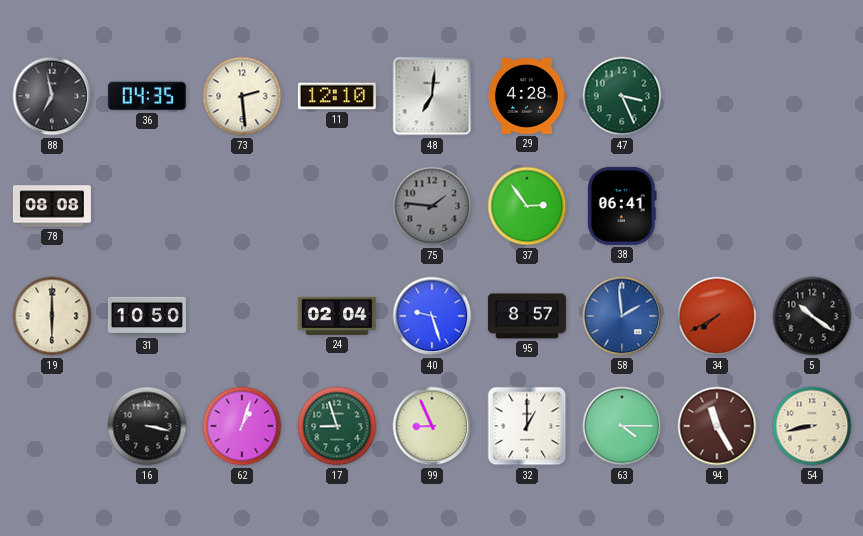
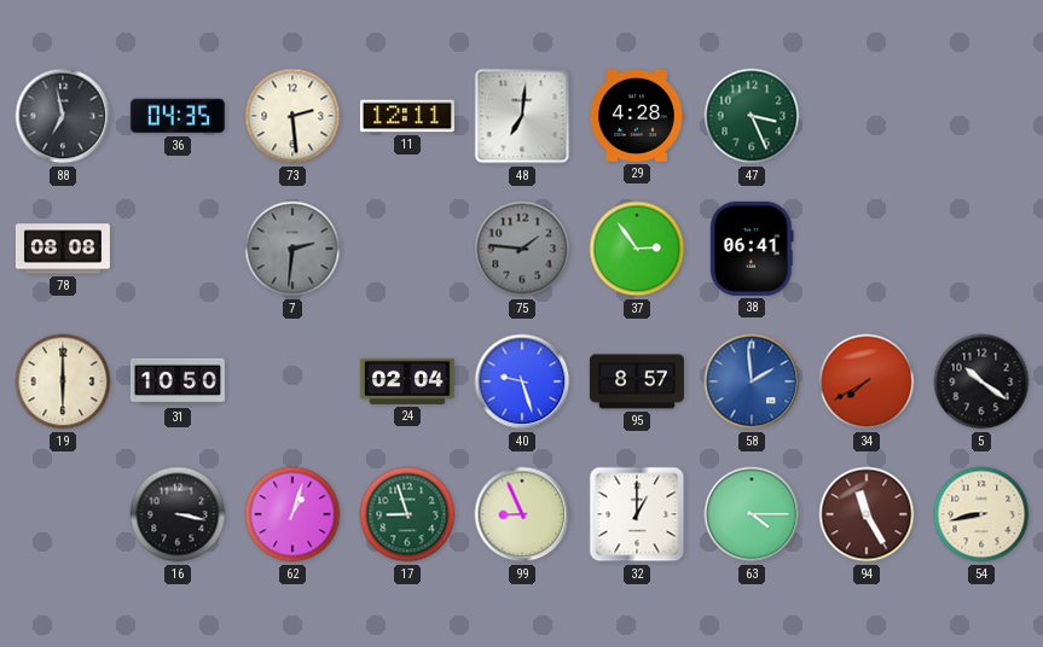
11: 12:10 -> 12:11 (407, 116)
7: none -> 2:31 (292, 249)
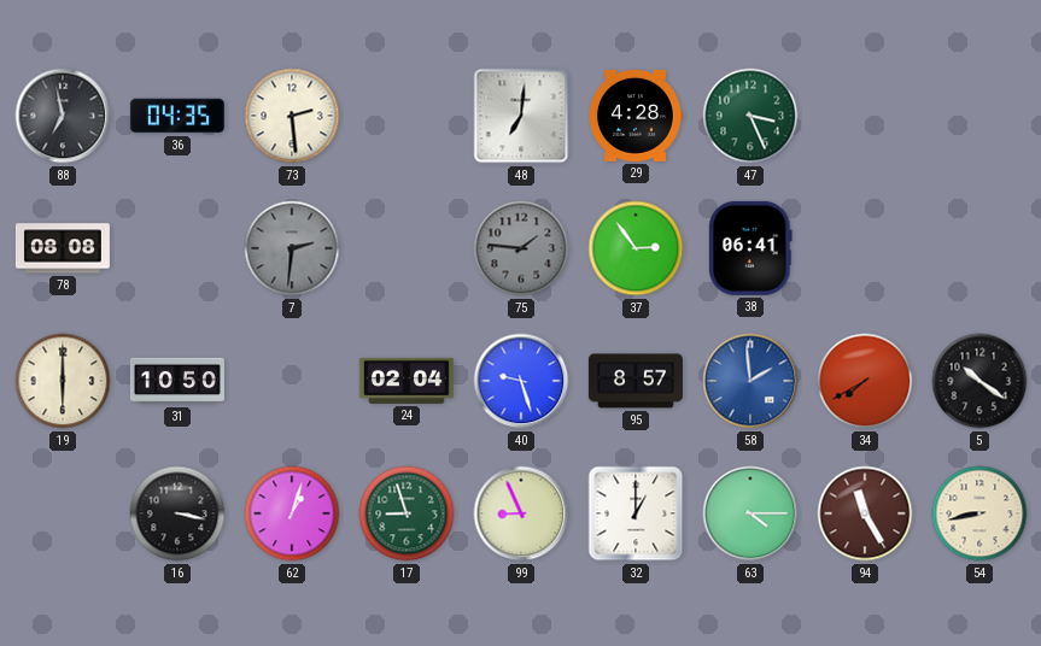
11: 12:11 -> none (407, 116)
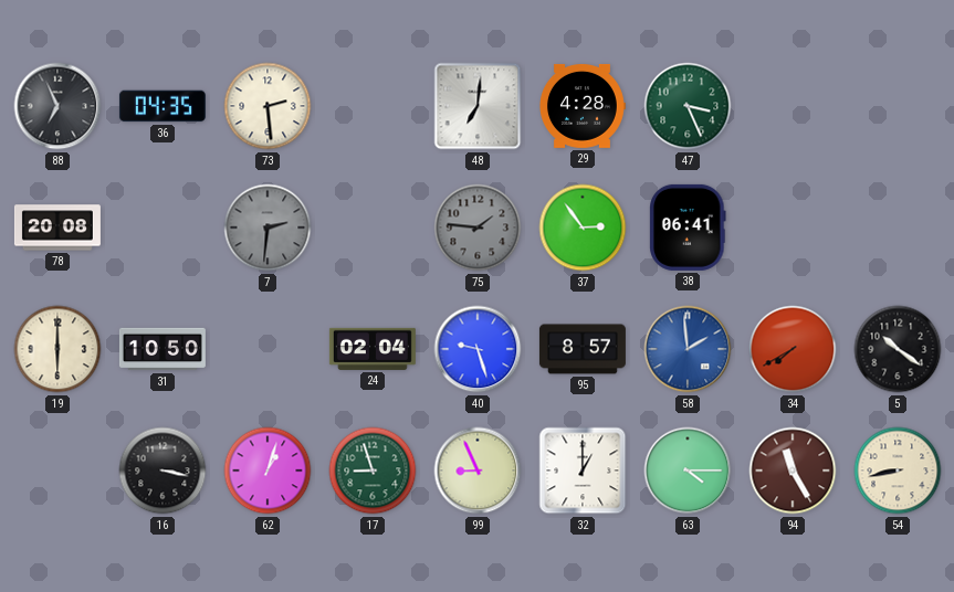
88: 6:58 -> 6:56 (57, 106)
78: 08:08 -> 20:08 (57, 228)
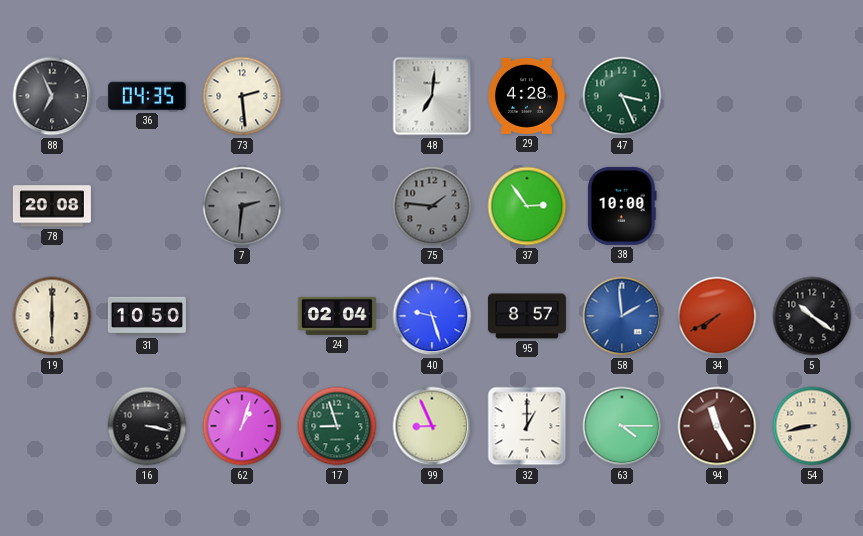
38: 06:41 -> 10:00 (622, 206)
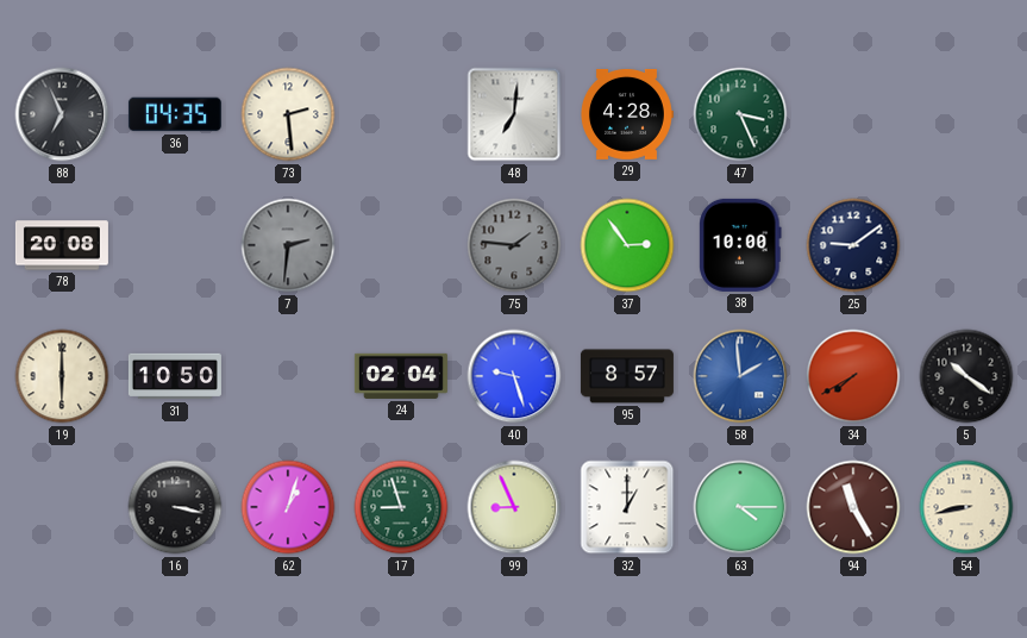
25: none -> 9:09 (853, 245)
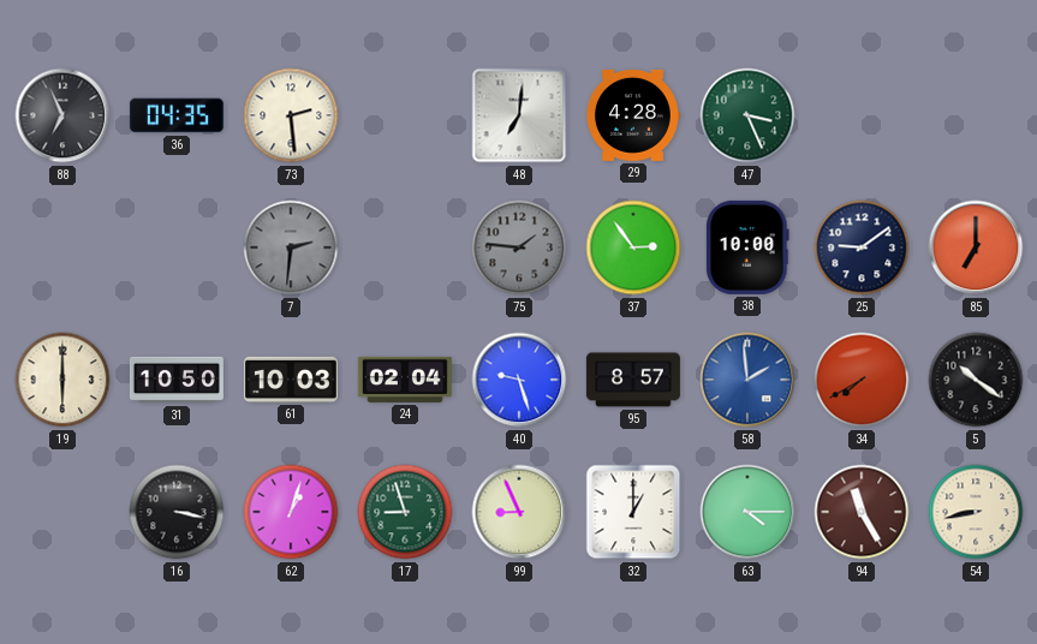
78: 20:08 -> none (62, 245)
85: none -> 7:00 (976, 248)
61: none -> 10:03 (291, 380)
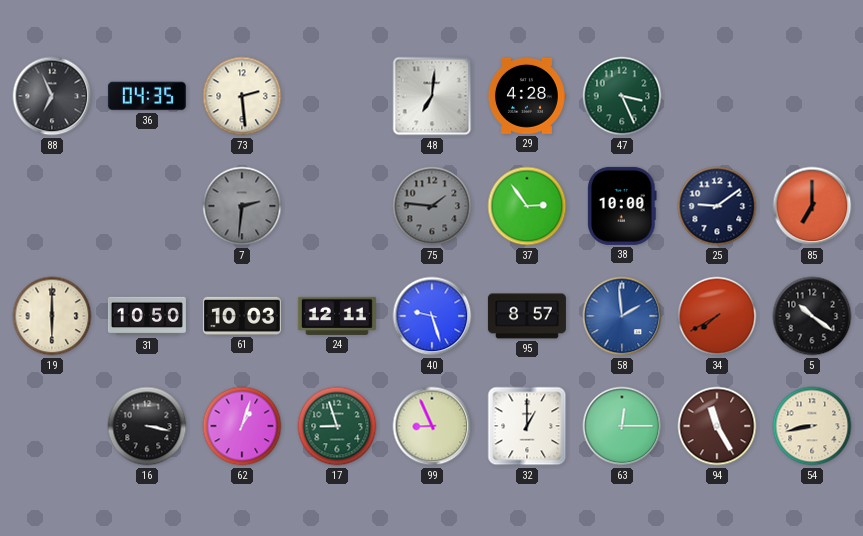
24: 02:04 -> 12:11 (337, 316)
63: 4:15 -> 12:15 (622, 426)
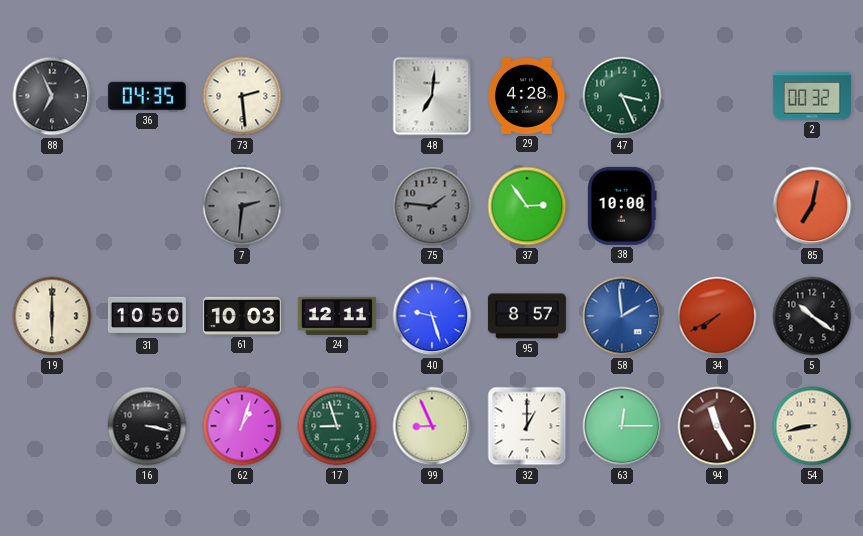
2: none -> 00:32 (812, 96)
25: 9:09 -> none (717, 206)
85: 7:00 -> 7:02 (812, 206)
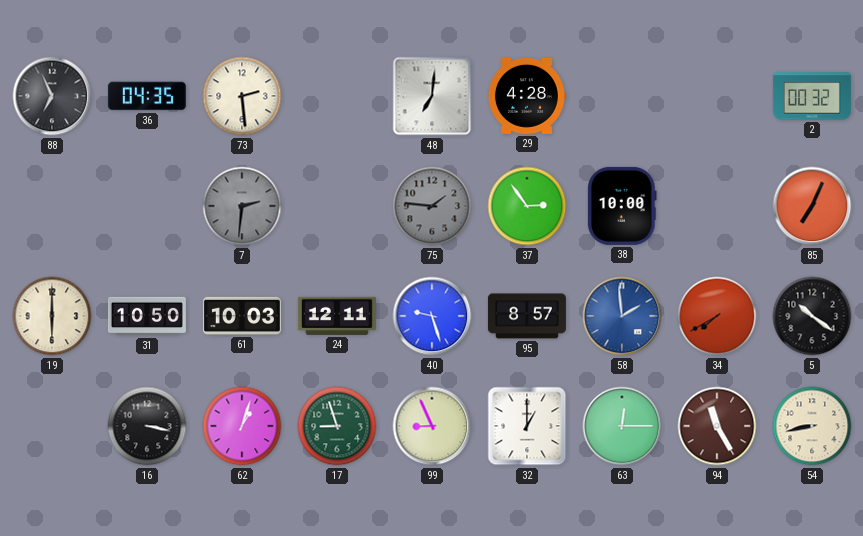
47: 3:26 -> none (622, 96)
85: 7:02 -> 7:04 (812, 206)
